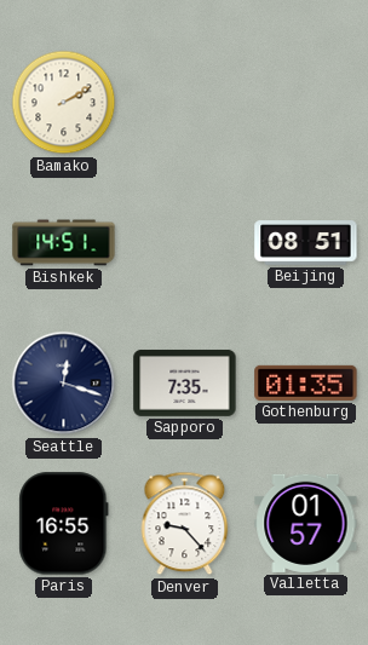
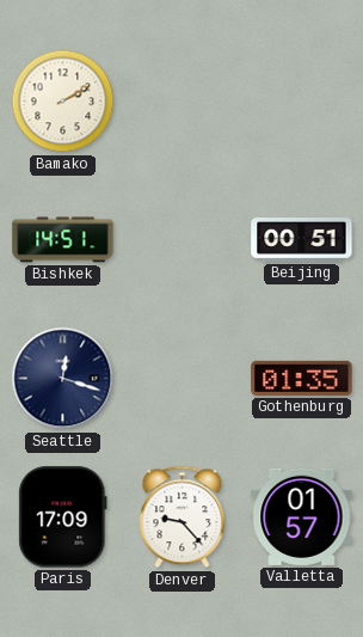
Beijing: 08:51 -> 00:51 (302, 240)
Sapporo: 7:35 -> none (185, 382)
Paris: 16:55 -> 17:09 (63, 517)
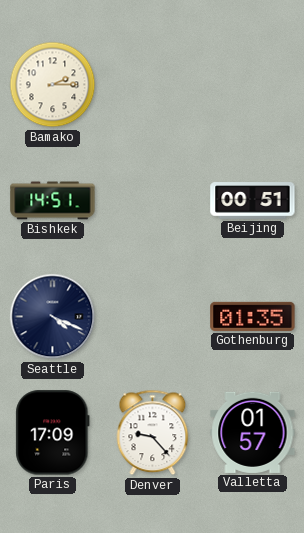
Bamako: 2:10 -> 2:15 (53, 85)
Seattle: 12:18 -> 4:19 (53, 317)
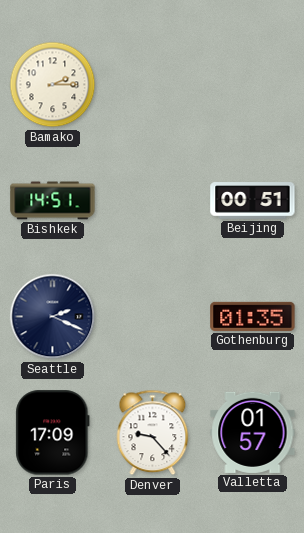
Seattle: 4:19 -> 2:19 (53, 317)
